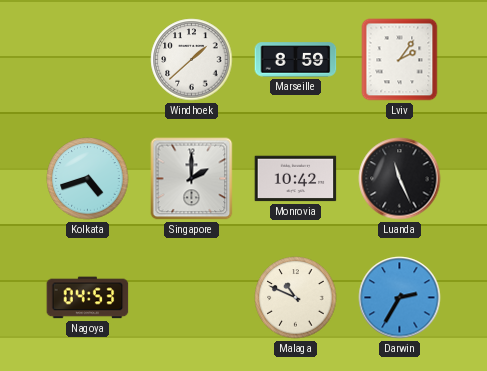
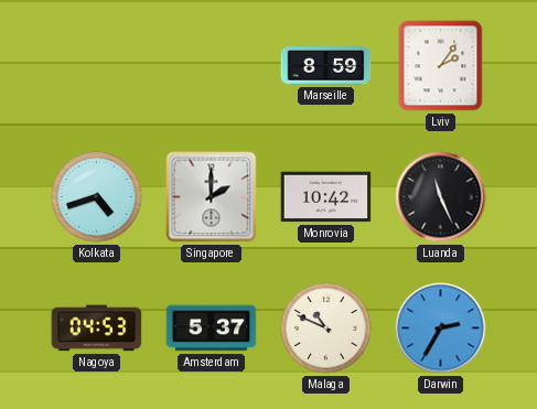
Windhoek: 1:38 -> none (192, 60)
Amsterdam: none -> 5:37 (212, 329)
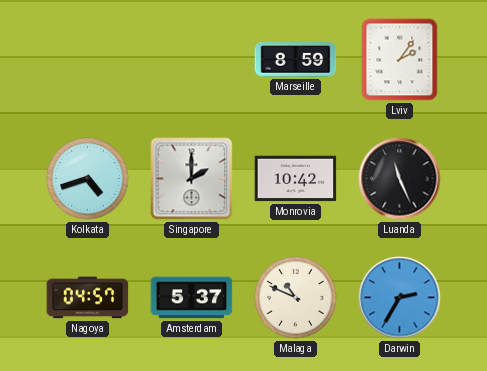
Nagoya: 04:53 -> 04:57 (88, 298)
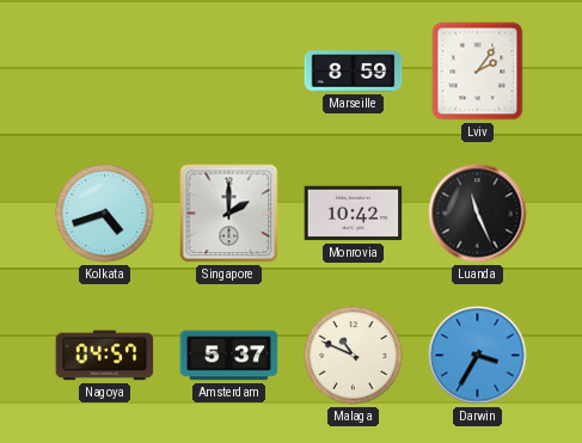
Darwin: 2:35 -> 3:35 (478, 356)
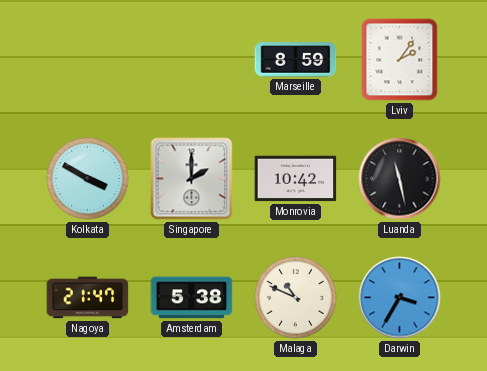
Kolkata: 4:42 -> 3:50 (88, 179)
Luanda: 11:26 -> 11:28 (400, 179)
Nagoya: 04:57 -> 21:47 (88, 298)
Amsterdam: 5:37 -> 5:38 (192, 298)
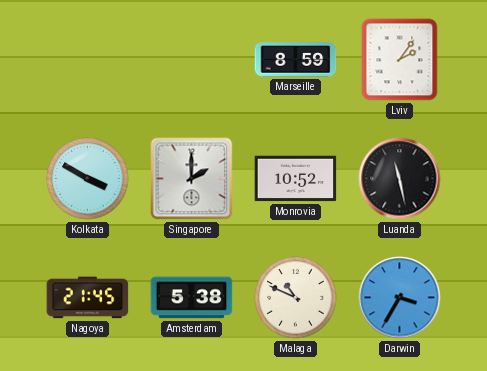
Monrovia: 10:42 -> 10:52 (296, 179)
Nagoya: 21:47 -> 21:45 (88, 298)
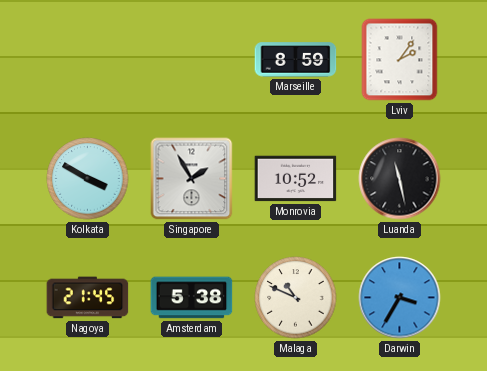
Singapore: 2:00 -> 1:55 (192, 179)
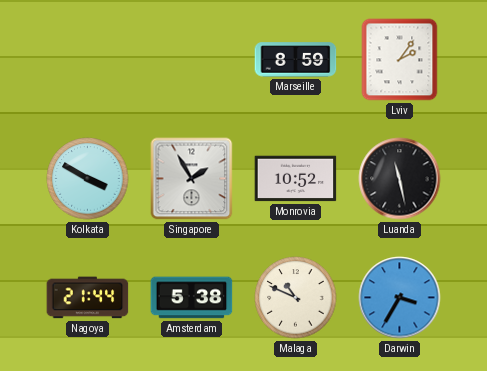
Nagoya: 21:45 -> 21:44 (88, 298)
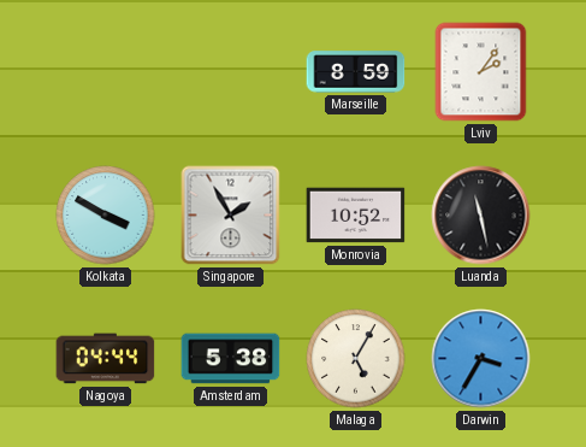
Nagoya: 21:44 -> 04:44 (106, 359)
Malaga: 10:49 -> 5:05 (356, 359)
